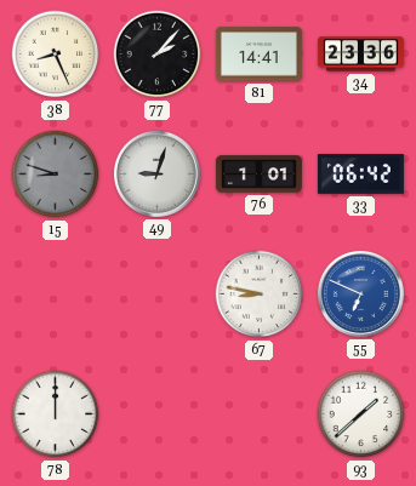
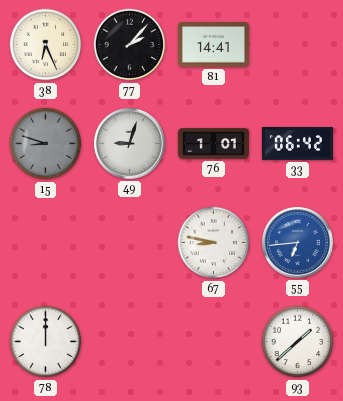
38: 8:26 -> 6:26 (46, 45)
34: 23:36 -> none (360, 55)
55: 6:49 -> 6:44 (297, 242)
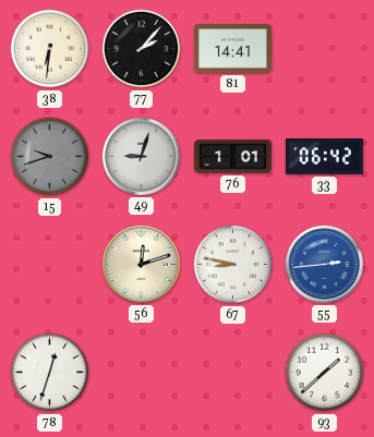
38: 6:26 -> 6:31 (50, 49)
15: 8:48 -> 9:42 (50, 157)
56: none -> 12:12 (141, 264)
55: 6:44 -> 2:44 (324, 264)
78: 12:00 -> 12:33 (50, 373)
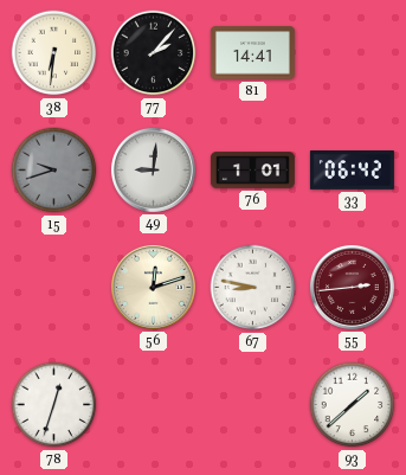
49: 9:03 -> 9:01 (153, 169)
55 dial: blue -> burgundy (352, 287)
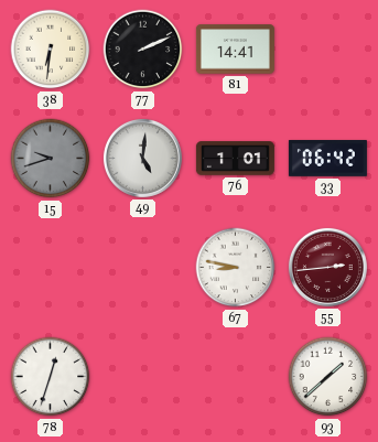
77: 2:07 -> 2:11 (143, 50)
49: 9:01 -> 5:01 (142, 158)
56: 12:12 -> none (153, 287)
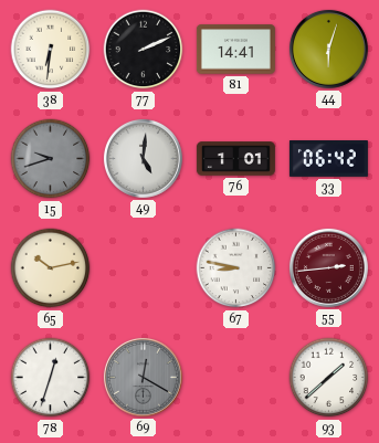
44: none -> 6:03 (328, 49)
65: none -> 10:13 (51, 268)
69: none -> 12:20 (143, 377)
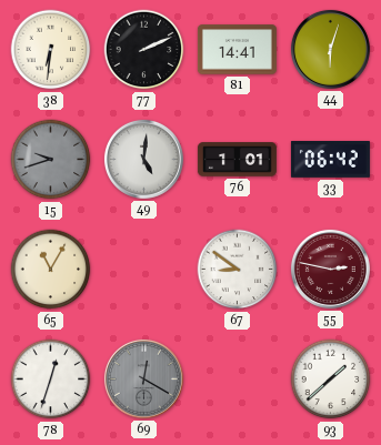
65: 10:13 -> 11:05 (51, 270)
67: 8:47 -> 8:51 (238, 270)
55: 2:44 -> 2:47 (330, 269)
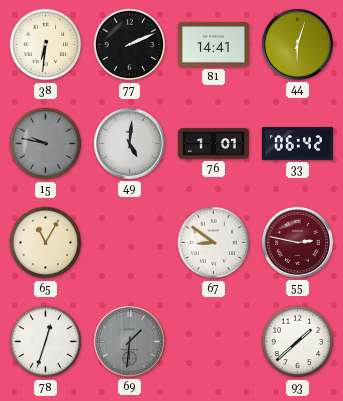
15: 9:42 -> 9:47 (46, 144)
69: 12:20 -> 1:31 (129, 341)
